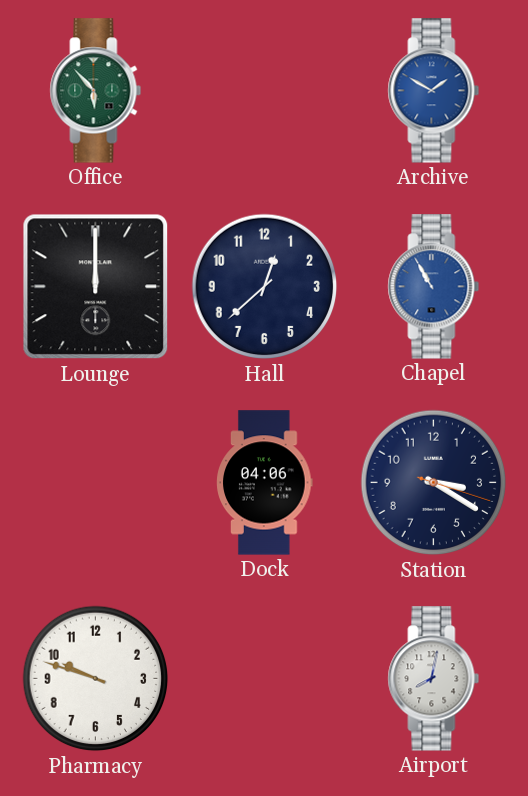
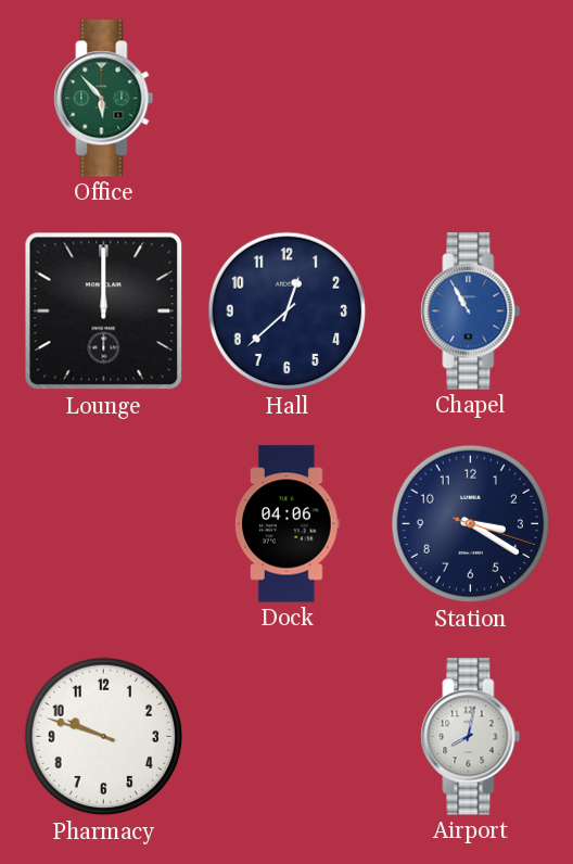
Archive: 1:50 -> none (434, 91)
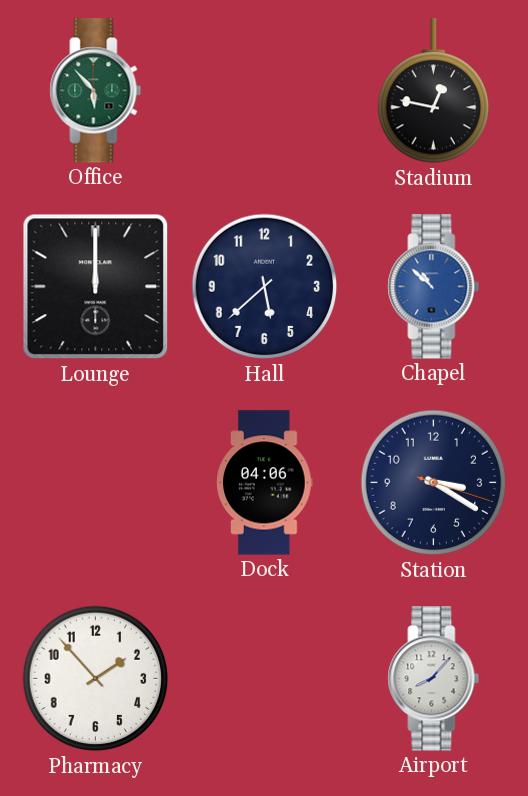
Stadium: none -> 12:47 (433, 91)
Hall: 12:38 -> 5:38 (265, 287)
Chapel: 10:55 -> 10:52 (434, 287)
Pharmacy: 9:48 -> 1:53 (96, 679)
Airport: 8:02 -> 8:07 (434, 679)
